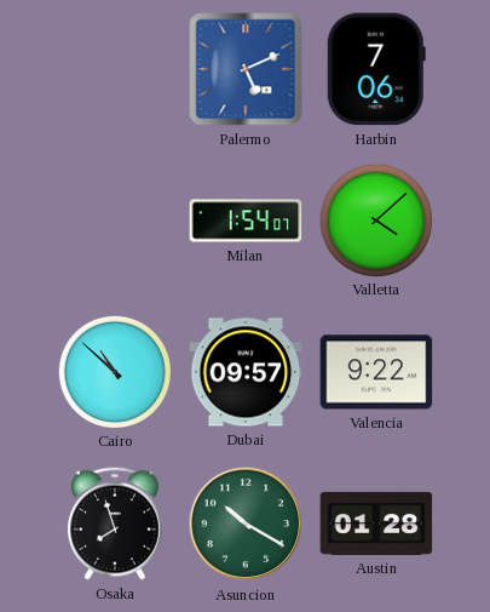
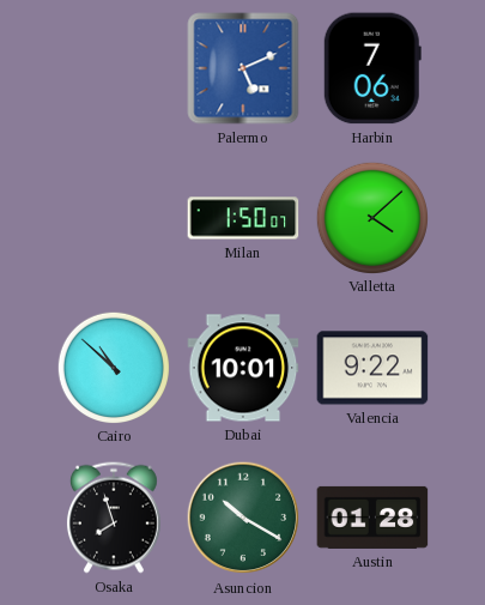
Milan: 1:54 -> 1:50 (243, 218)
Dubai: 09:57 -> 10:01 (243, 368)
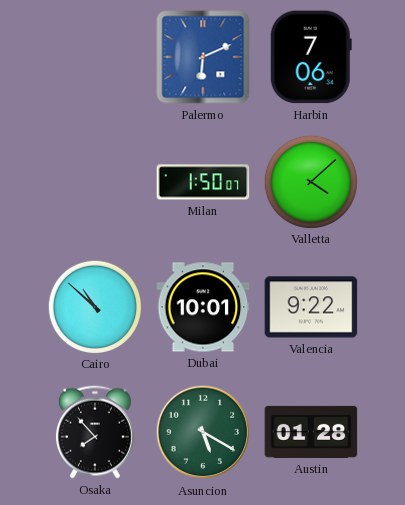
Palermo: 5:11 -> 6:11 (203, 57)
Osaka: 7:57 -> 7:53 (95, 432)
Asuncion: 10:20 -> 5:20 (203, 432)
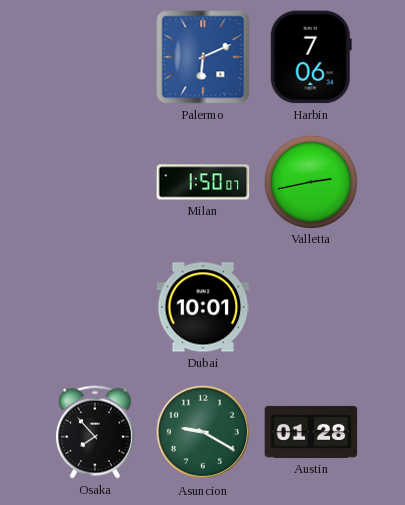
Valletta: 4:08 -> 2:43 (310, 181)
Cairo: 10:52 -> none (94, 306)
Valencia: 9:22 -> none (311, 307)
Asuncion: 5:20 -> 9:20 (203, 432)
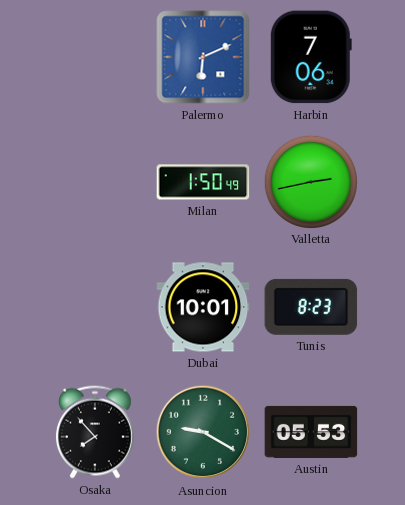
Milan: 1:50:07 -> 1:50:49 (203, 182)
Tunis: none -> 8:23 (311, 307)
Austin: 01:28 -> 05:53 (311, 432)
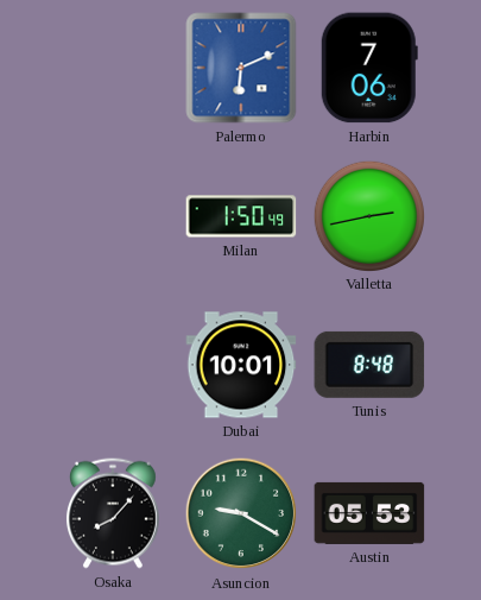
Tunis: 8:23 -> 8:48 (369, 365)
Osaka: 7:53 -> 8:07 (113, 513)
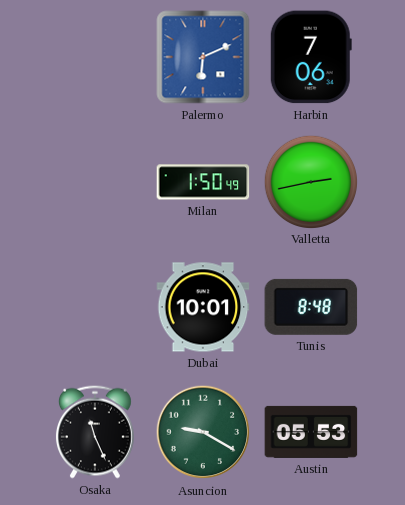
Osaka: 8:07 -> 11:26 (95, 432)
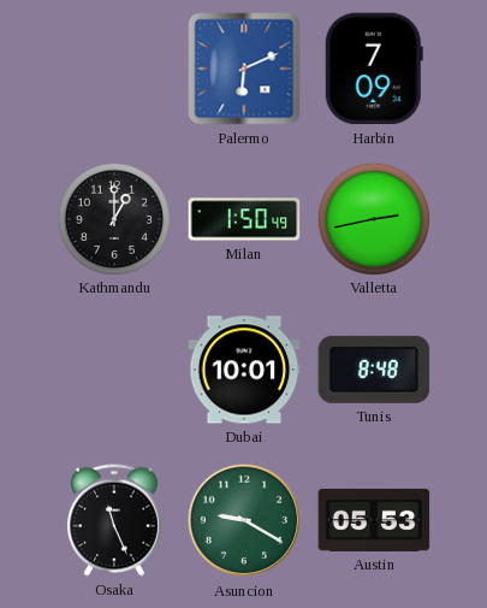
Harbin: 7:06 -> 7:09 (374, 69)
Kathmandu: none -> 1:00 (113, 218)
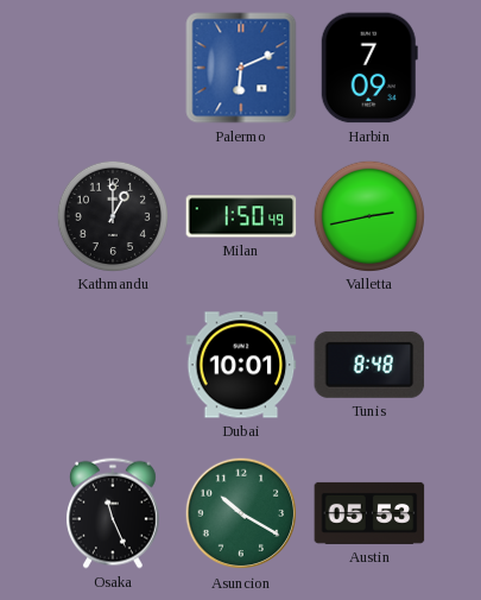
Asuncion: 9:20 -> 10:20 (241, 513)
